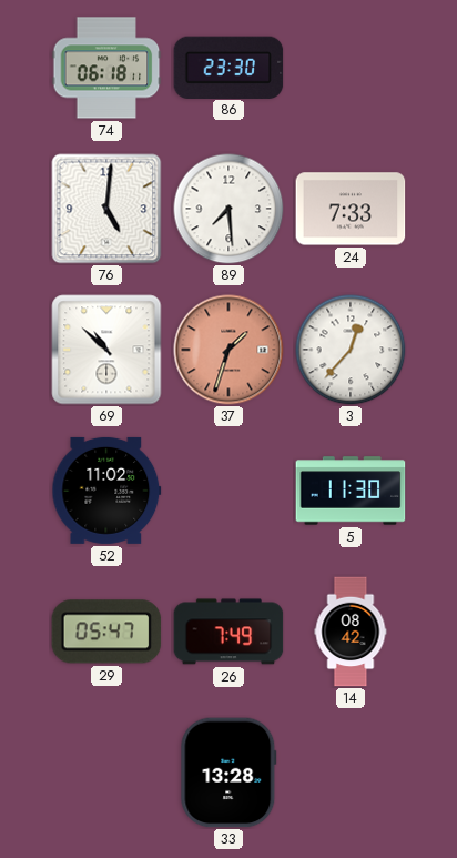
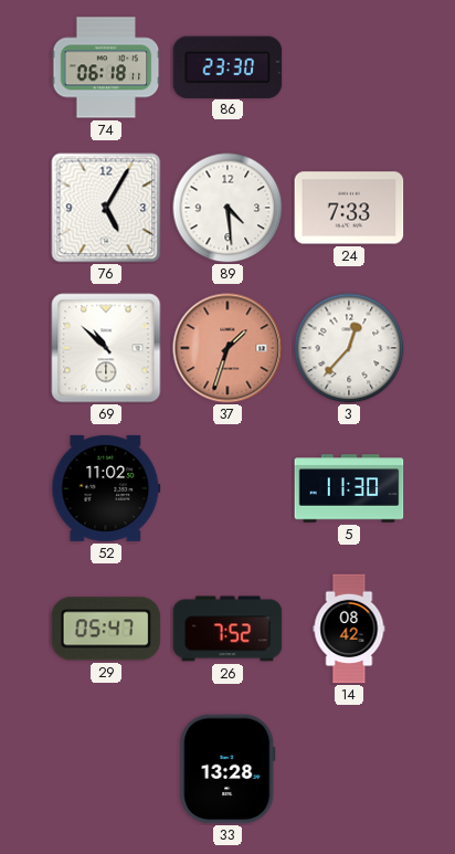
76: 5:01 -> 5:05 (106, 208)
89: 7:29 -> 4:29 (227, 208)
26: 7:49 -> 7:52 (227, 629)
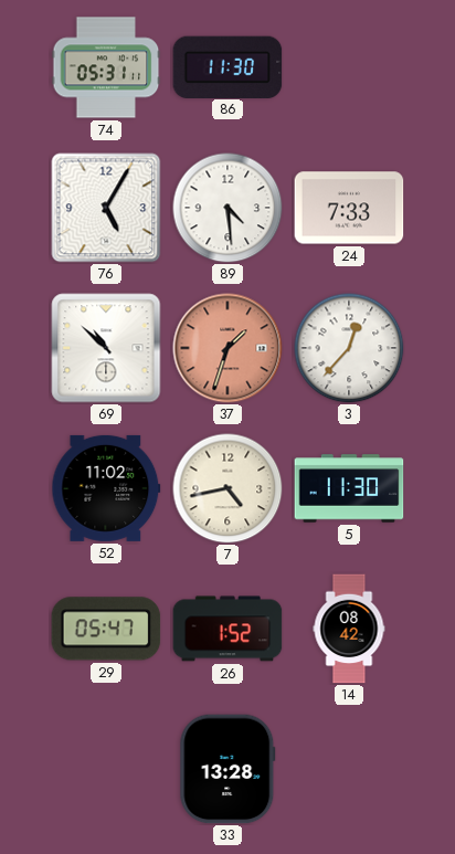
74: 06:18 -> 05:31 (106, 67)
86: 23:30 -> 11:30 (227, 66)
7: none -> 4:43 (227, 488)
26: 7:52 -> 1:52 (227, 629)
